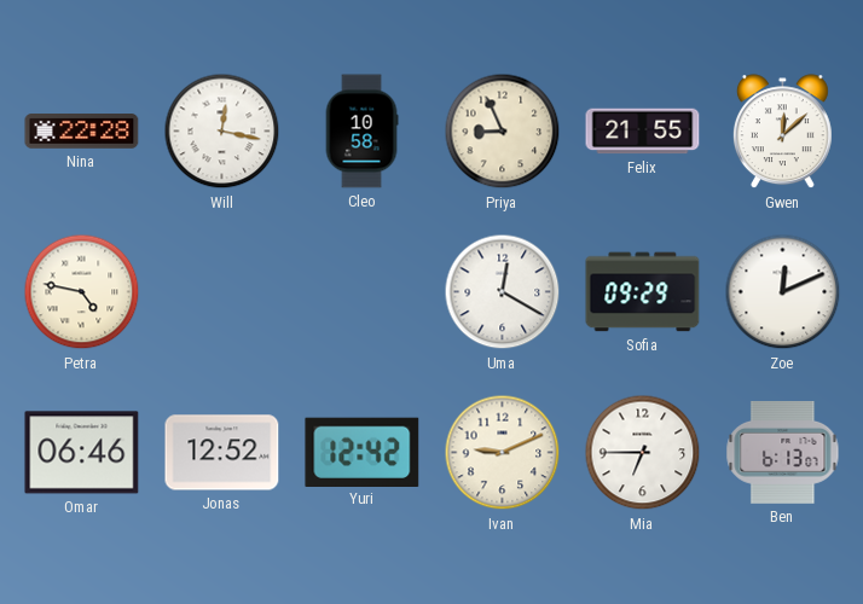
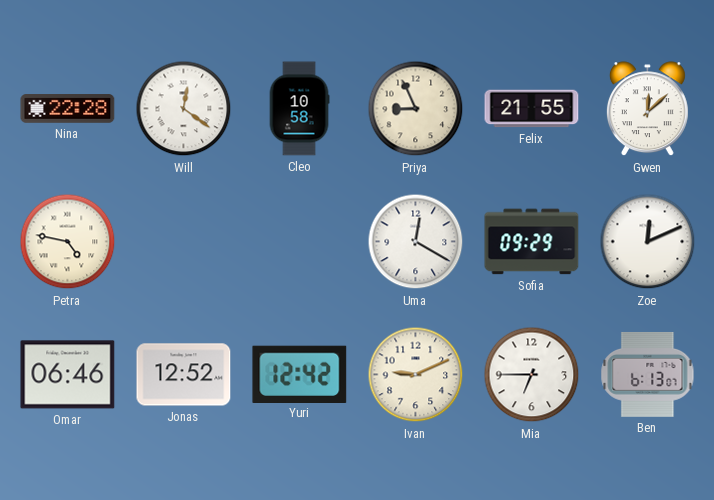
Will: 12:17 -> 12:21 (184, 109)
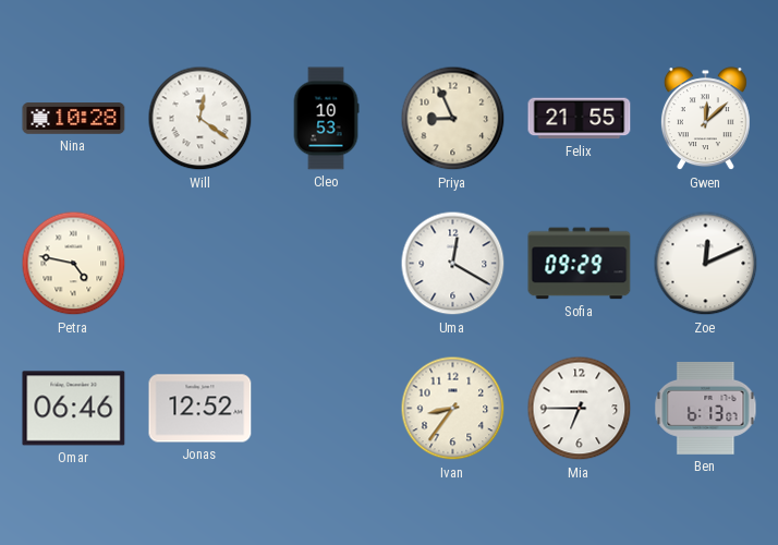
Nina: 22:28 -> 10:28 (74, 119)
Cleo: 10:58 -> 10:53 (326, 119)
Yuri: 12:42 -> none (300, 374)
Ivan: 9:11 -> 8:36 (453, 409)
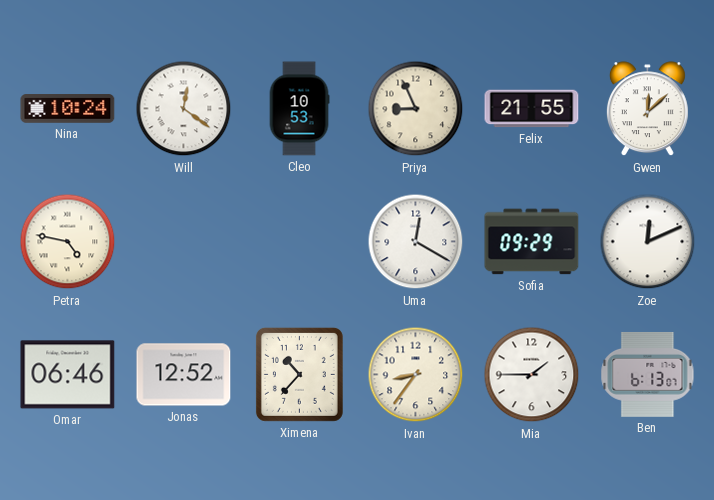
Nina: 10:28 -> 10:24 (68, 109)
Ximena: none -> 10:37 (299, 374)
Mia: 6:45 -> 1:45 (532, 375)
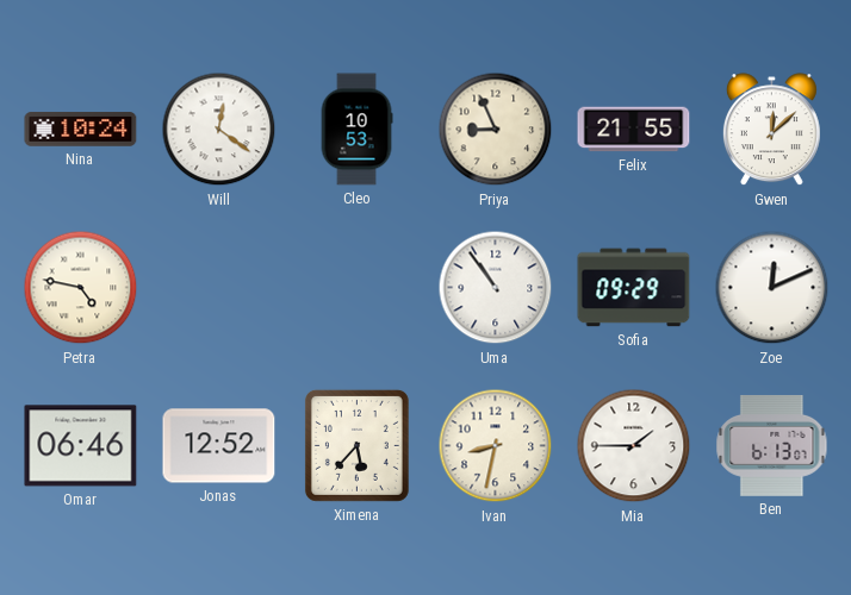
Uma: 12:20 -> 10:54 (496, 288)
Ximena: 10:37 -> 5:37 (356, 445)
Ivan: 8:36 -> 8:32 (496, 446)
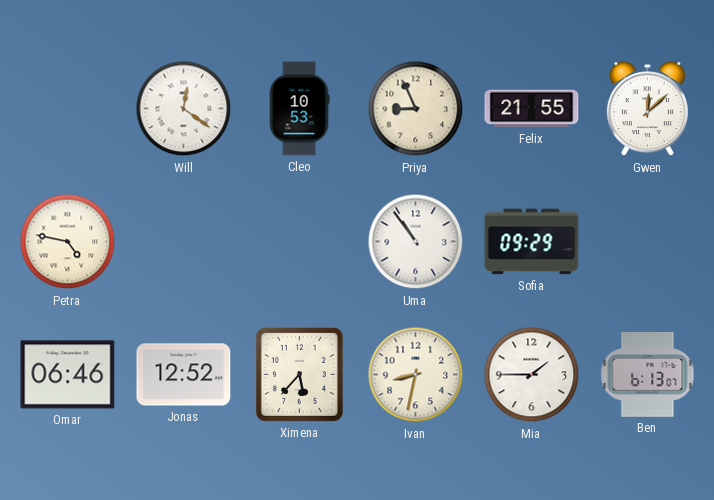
Nina: 10:24 -> none (81, 130)
Zoe: 12:11 -> none (772, 288)
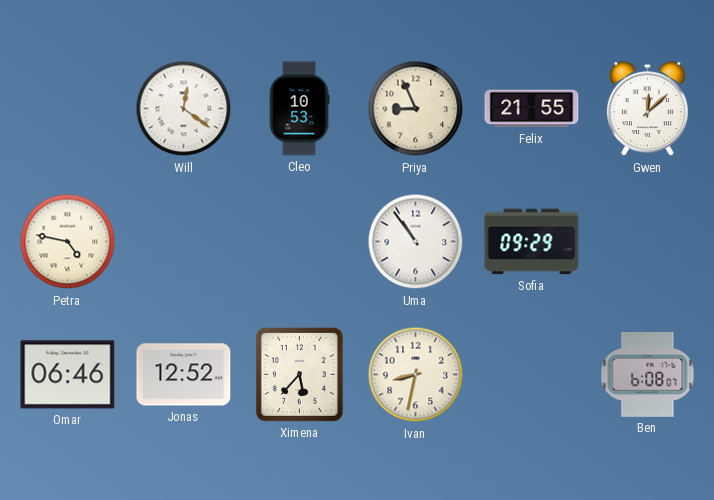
Mia: 1:45 -> none (532, 375)
Ben: 6:13 -> 6:08 (648, 374)
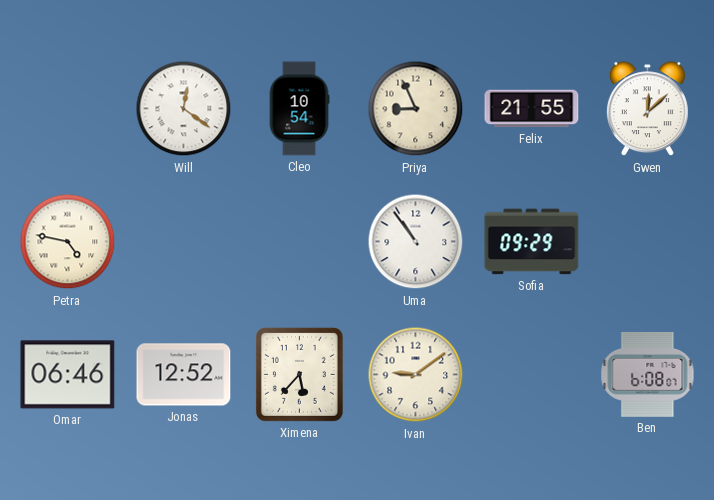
Cleo: 10:53 -> 10:54 (299, 109)
Ivan: 8:32 -> 9:09 (416, 375)
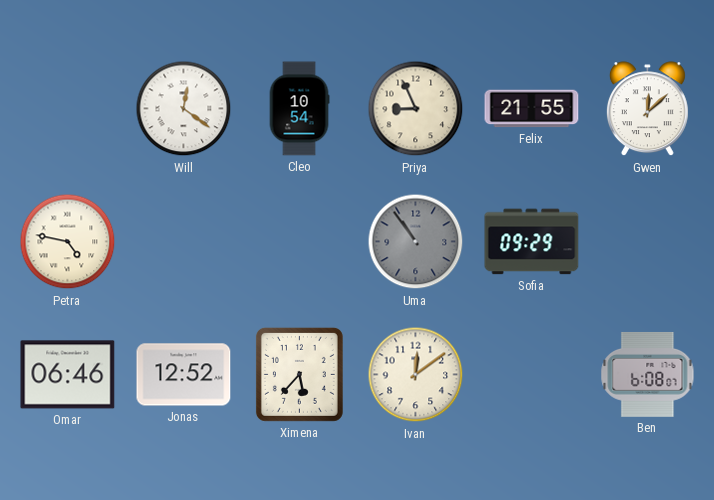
Uma dial: white -> grey (416, 242)
Ivan: 9:09 -> 12:09 (416, 375)
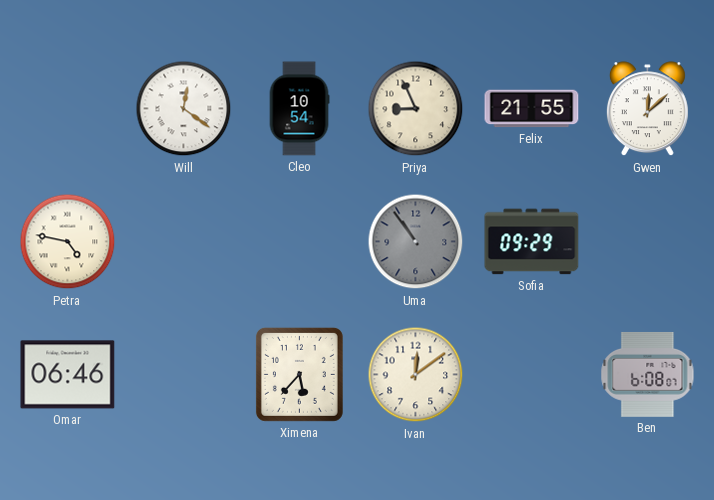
Jonas: 12:52 -> none (184, 375)
